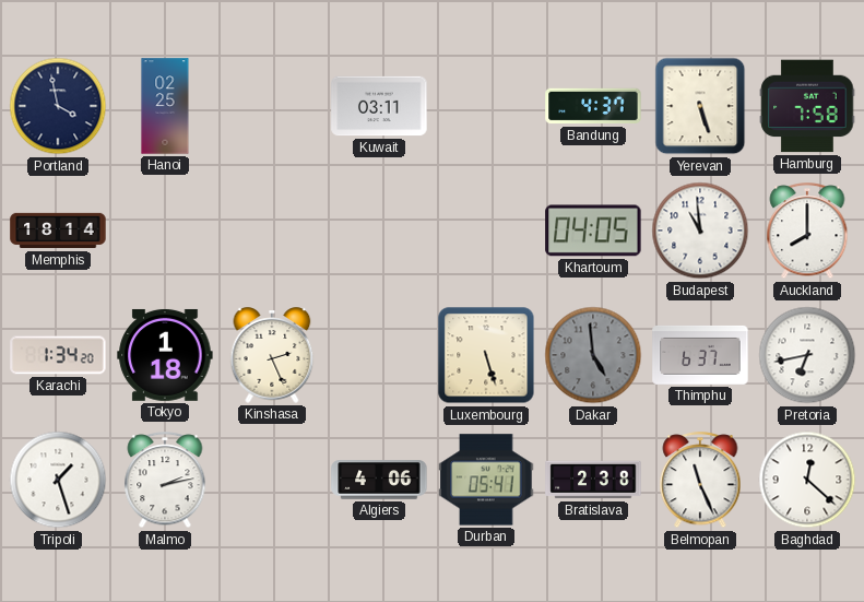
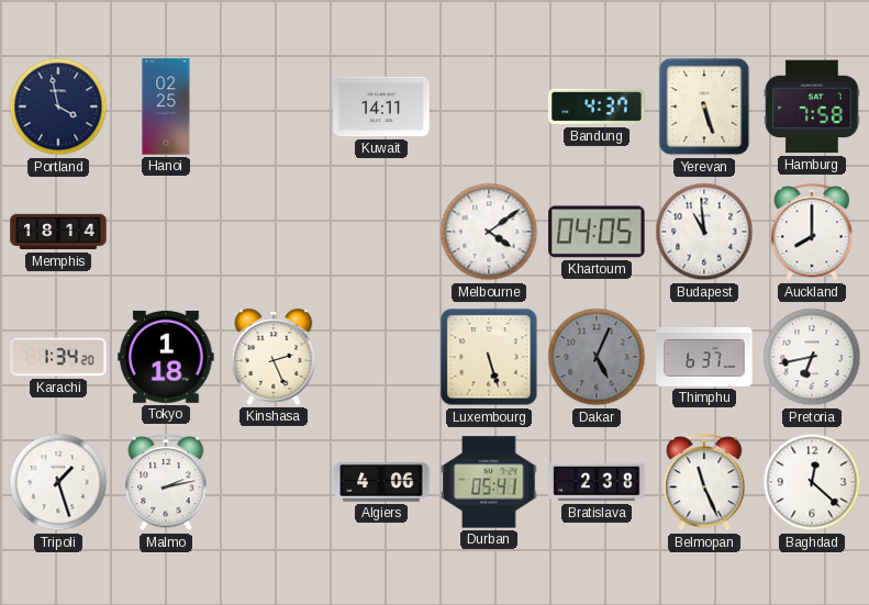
Kuwait: 03:11 -> 14:11 (381, 107)
Melbourne: none -> 4:09 (489, 232)
Dakar: 4:59 -> 5:04 (597, 357)
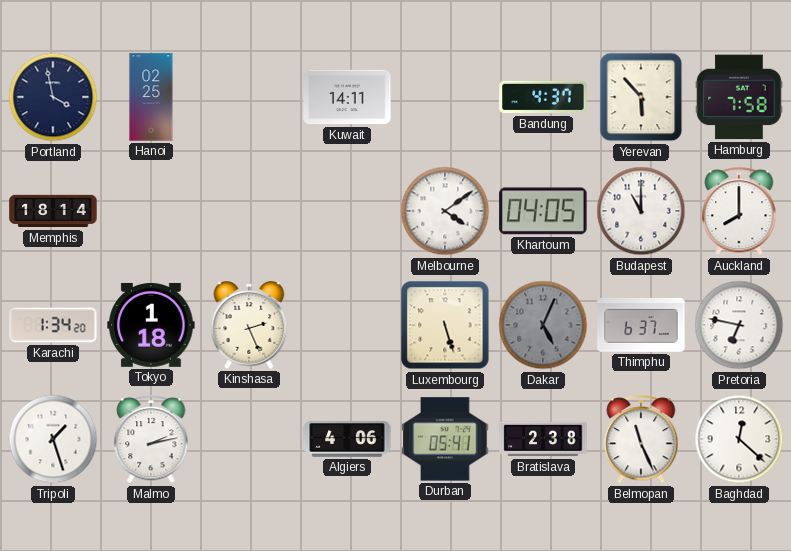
Yerevan: 5:27 -> 5:53 (641, 97)
Budapest: 10:59 -> 11:00 (641, 211)
Pretoria: 6:43 -> 6:47 (739, 325)
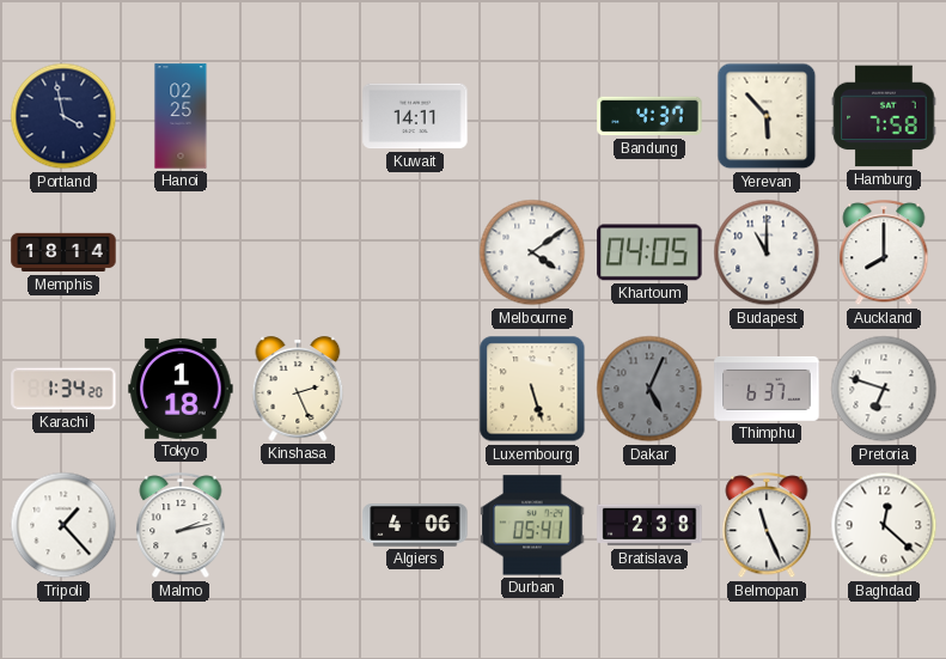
Pretoria: 6:47 -> 6:48 (884, 389)
Tripoli: 1:27 -> 1:23 (63, 525)
